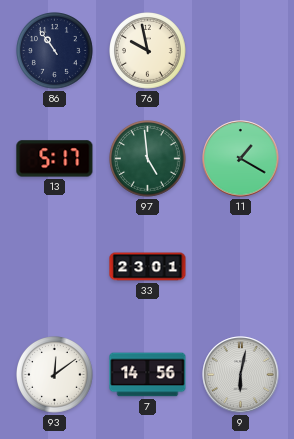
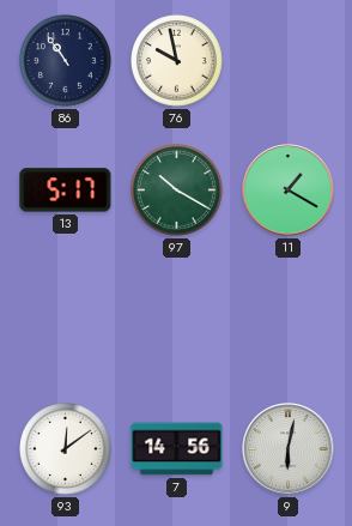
97: 4:59 -> 10:20 (177, 191)
33: 23:01 -> none (148, 267)
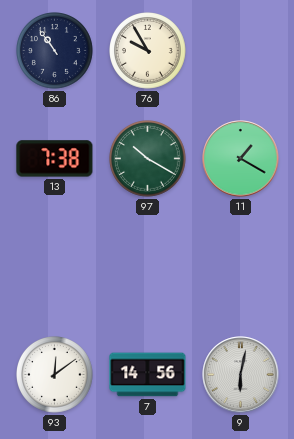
76: 9:58 -> 9:55 (148, 51)
13: 5:17 -> 7:38 (55, 159)
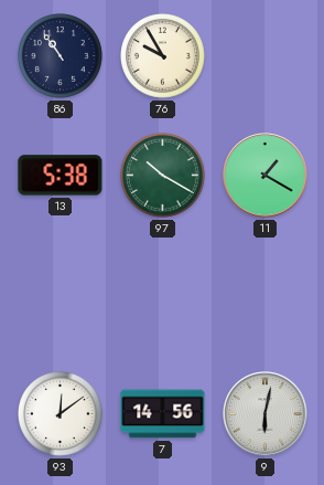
13: 7:38 -> 5:38 (61, 176)
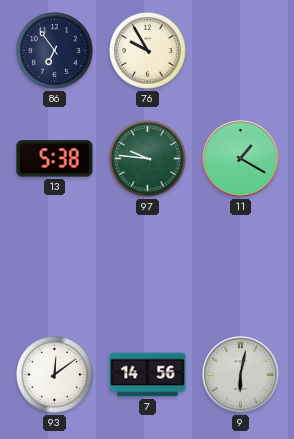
86: 10:54 -> 6:54 (55, 51)
97: 10:20 -> 9:46 (148, 159)
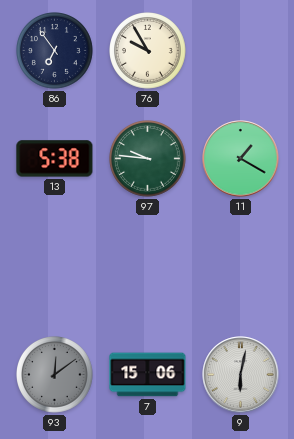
93 dial: white -> grey (55, 375)
7: 14:56 -> 15:06 (148, 375)
